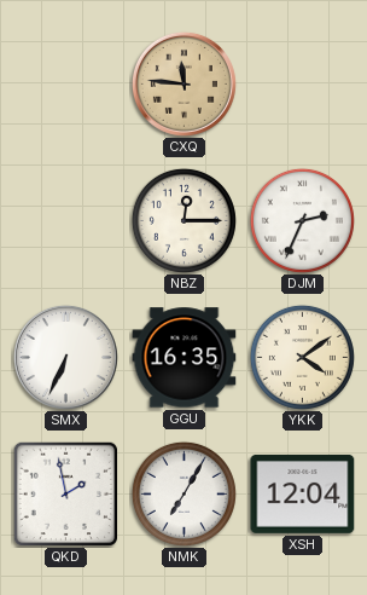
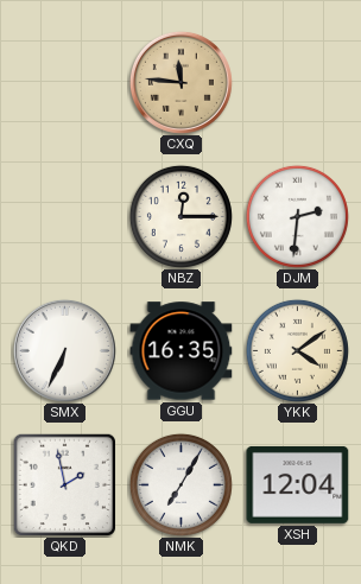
DJM: 2:34 -> 2:31 (297, 216)
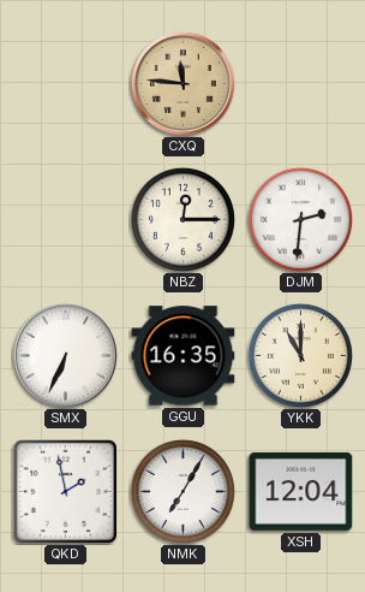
YKK: 4:09 -> 11:00 (300, 355)
